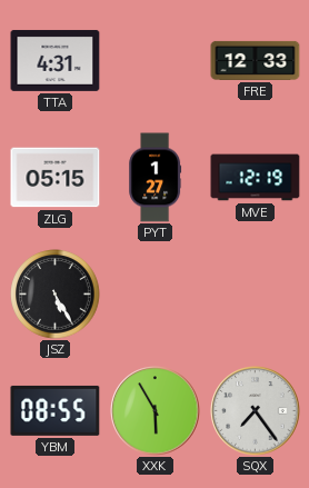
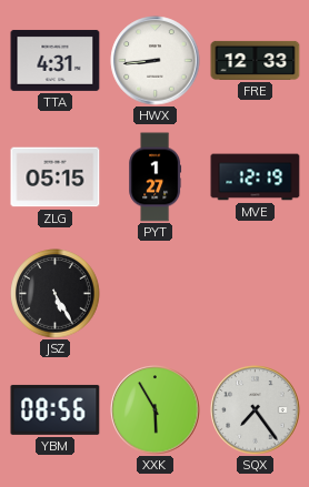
HWX: none -> 8:44 (156, 61)
YBM: 08:55 -> 08:56 (56, 409)
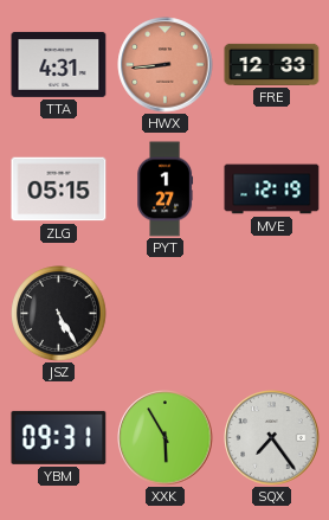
HWX dial: white -> salmon (166, 65)
YBM: 08:56 -> 09:31 (59, 437)
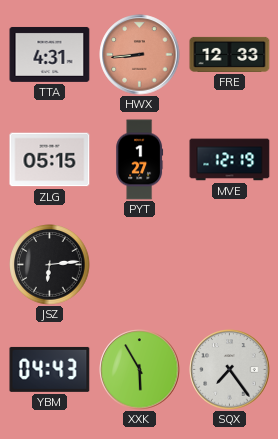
JSZ: 5:25 -> 6:14 (50, 265)
YBM: 09:31 -> 04:43 (50, 369)
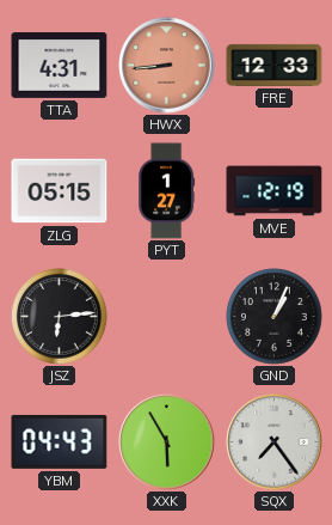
GND: none -> 1:04 (275, 317)
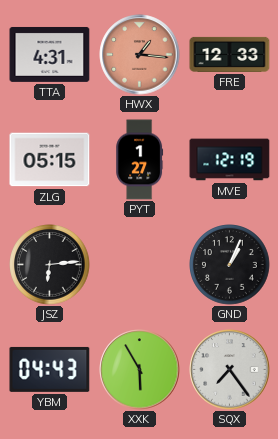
HWX: 8:44 -> 1:16 (140, 55)
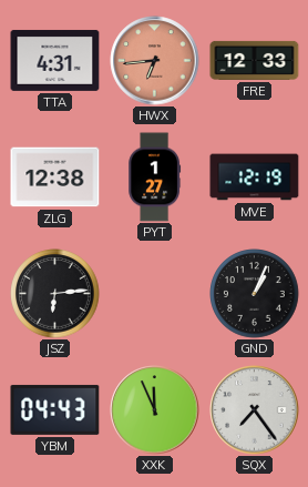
HWX: 1:16 -> 6:44 (155, 61)
ZLG: 05:15 -> 12:38 (55, 177)
XXK: 5:55 -> 11:56 (155, 410)
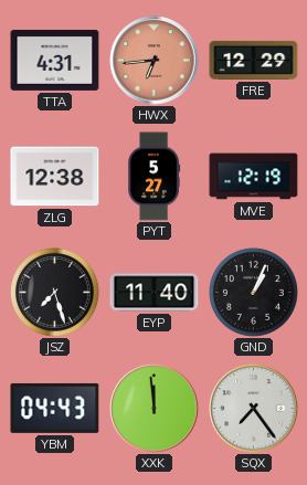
FRE: 12:33 -> 12:29 (254, 60)
PYT: 1:27 -> 5:27 (155, 177)
JSZ: 6:14 -> 7:27 (55, 293)
EYP: none -> 11:40 (155, 293)
XXK: 11:56 -> 11:59 (155, 409)
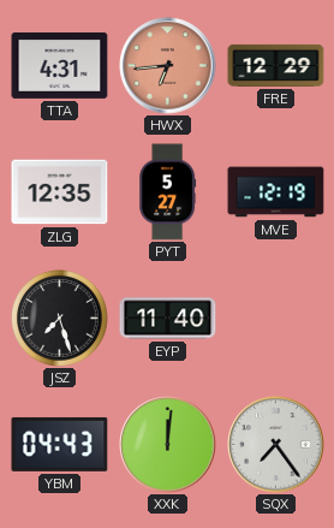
ZLG: 12:38 -> 12:35 (60, 192)
GND: 1:04 -> none (254, 293)
XXK: 11:59 -> 12:01 (168, 445)
